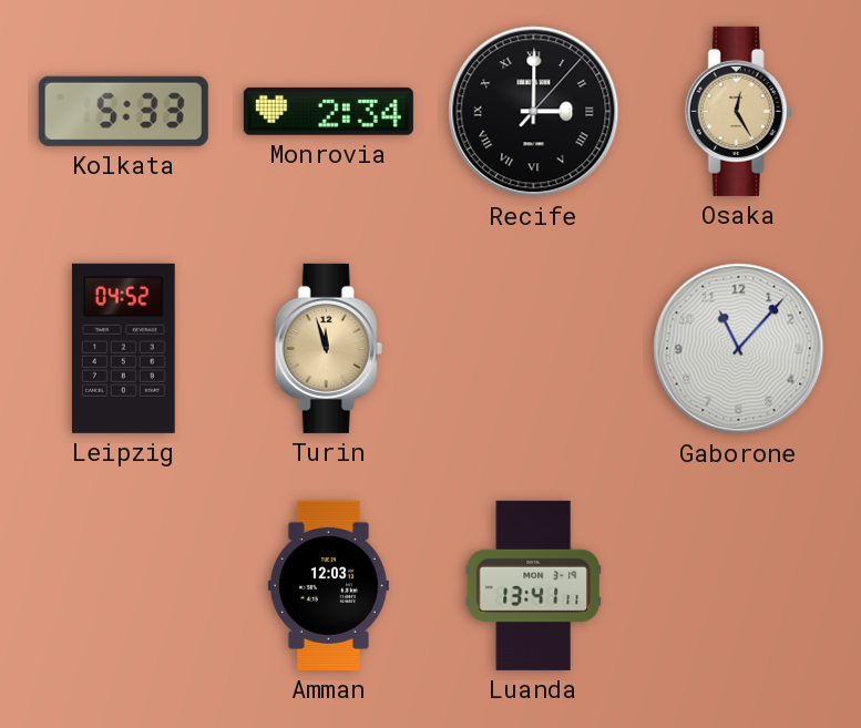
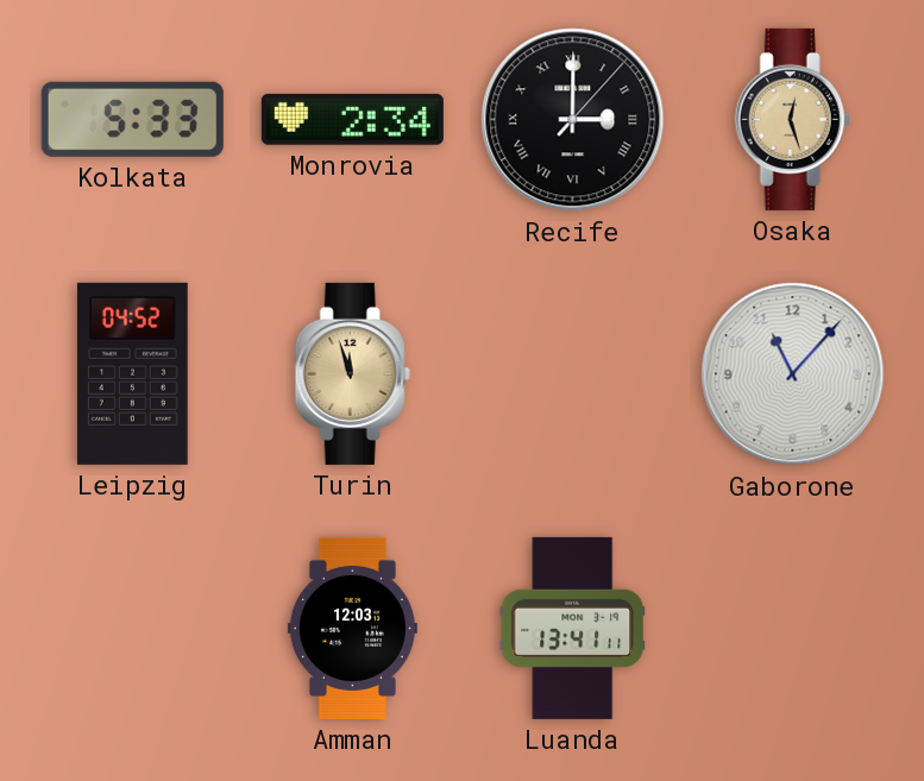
Osaka: 12:25 -> 12:27 (792, 119)
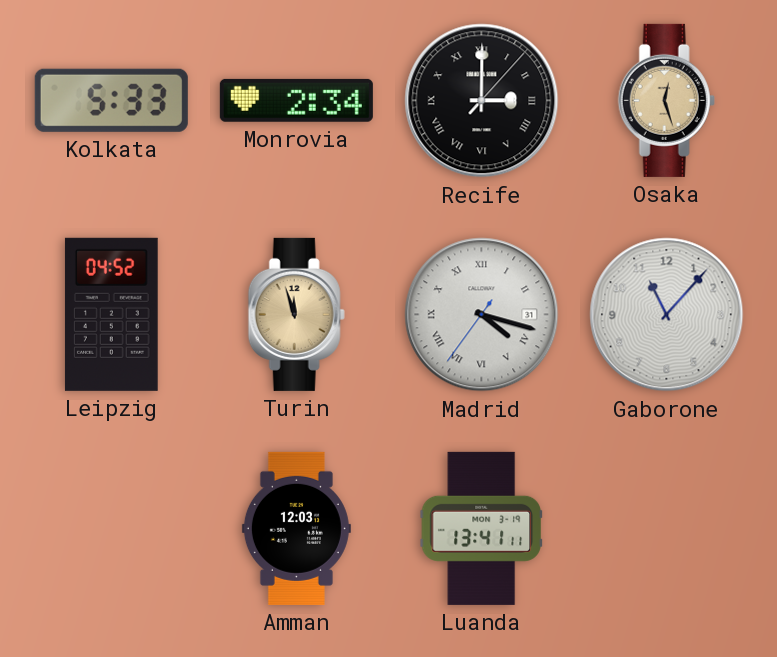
Madrid: none -> 4:17 (482, 315)
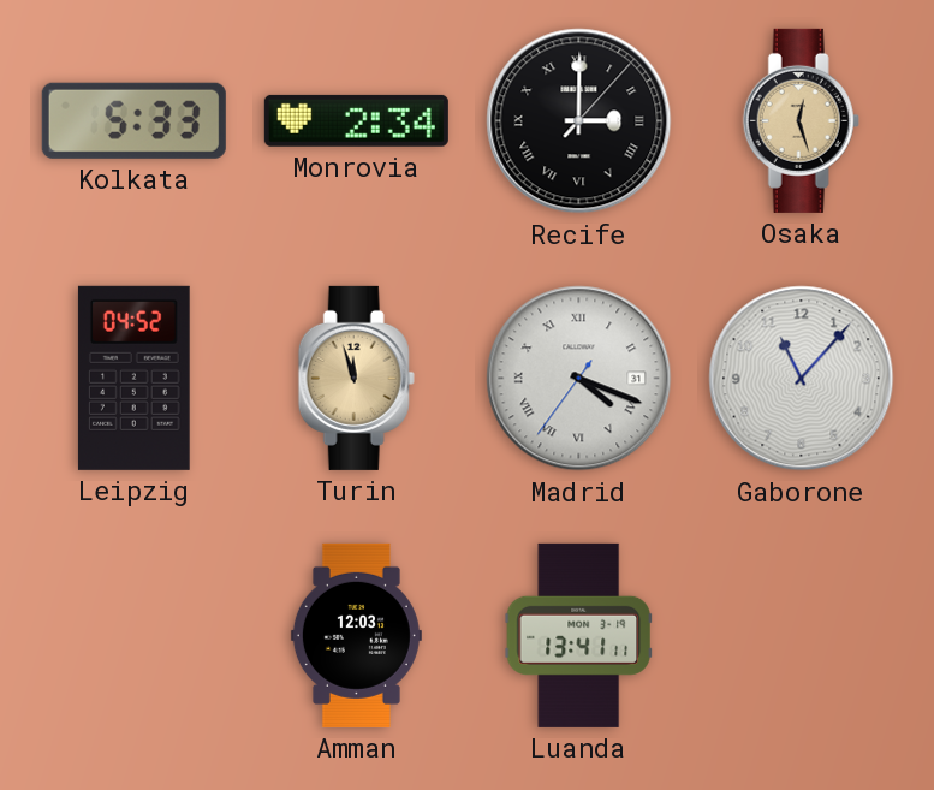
Madrid: 4:17 -> 4:18 (579, 379)
